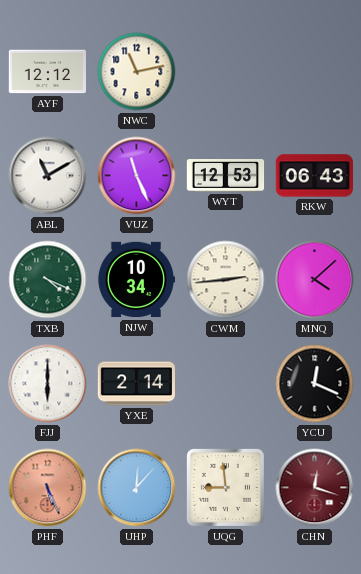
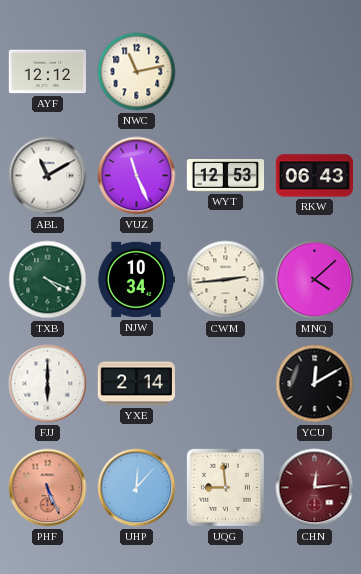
YCU: 12:19 -> 12:10 (315, 384)
CHN: 12:18 -> 12:14 (315, 488)
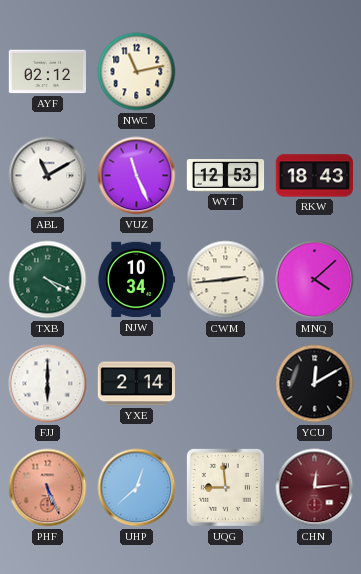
AYF: 12:12 -> 02:12 (47, 72)
RKW: 06:43 -> 18:43 (314, 176)
UHP: 12:07 -> 12:38 (137, 488)
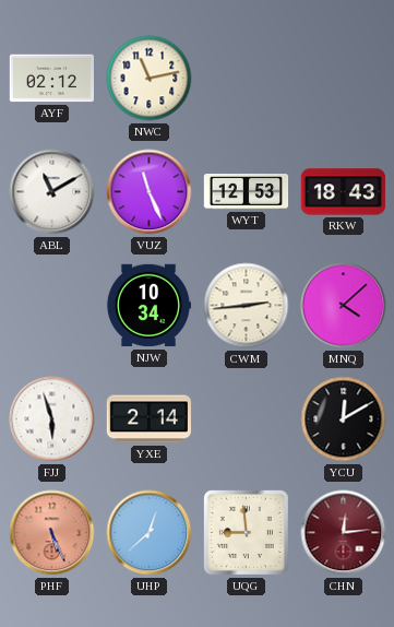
TXB: 4:19 -> none (48, 280)
FJJ: 6:00 -> 5:57 (52, 419)
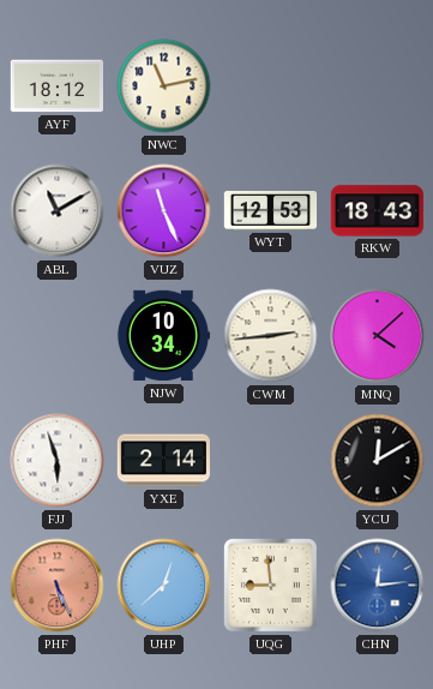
AYF: 02:12 -> 18:12 (56, 86)
CHN dial: burgundy -> blue (378, 586)
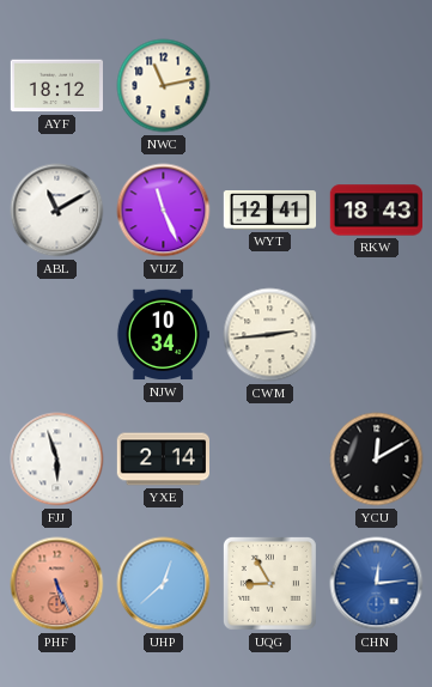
WYT: 12:53 -> 12:41 (270, 211)
MNQ: 4:08 -> none (378, 336)
UQG: 8:59 -> 8:55 (269, 583)
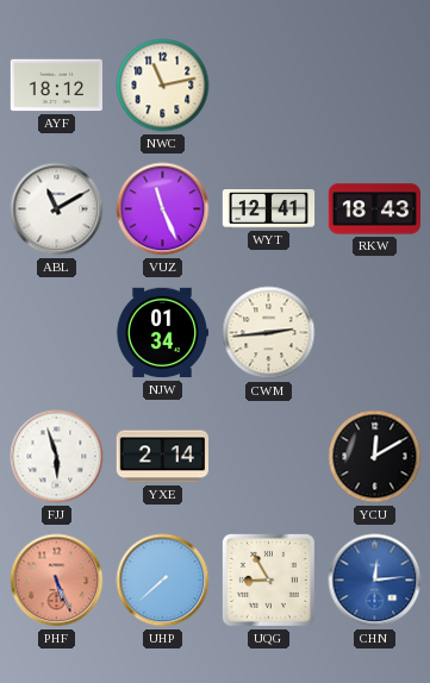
NJW: 10:34 -> 01:34 (161, 333)
UHP: 12:38 -> 7:38 (163, 581)
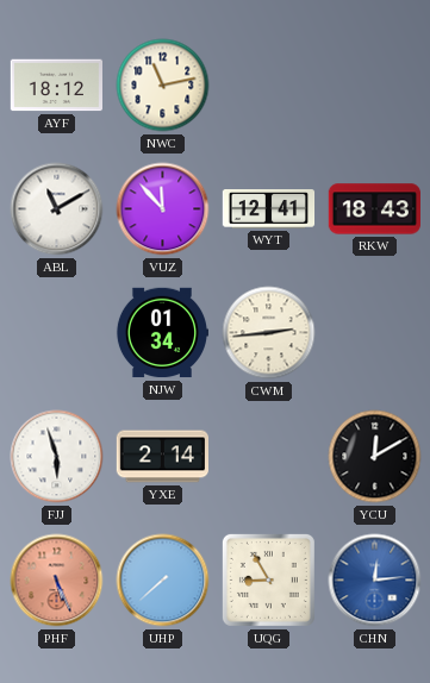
VUZ: 11:26 -> 11:53 (163, 209)
